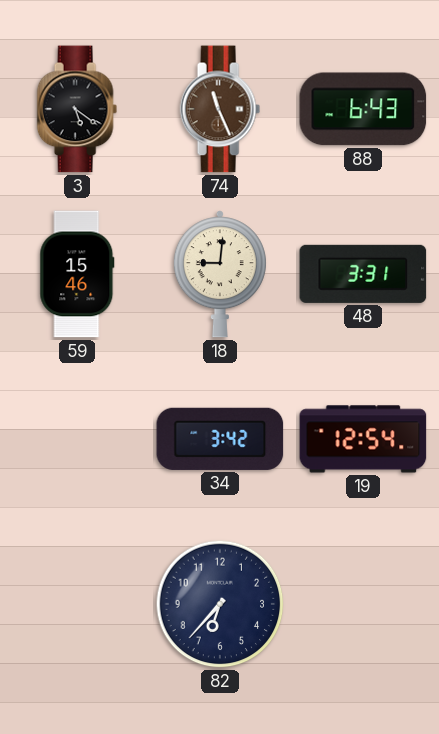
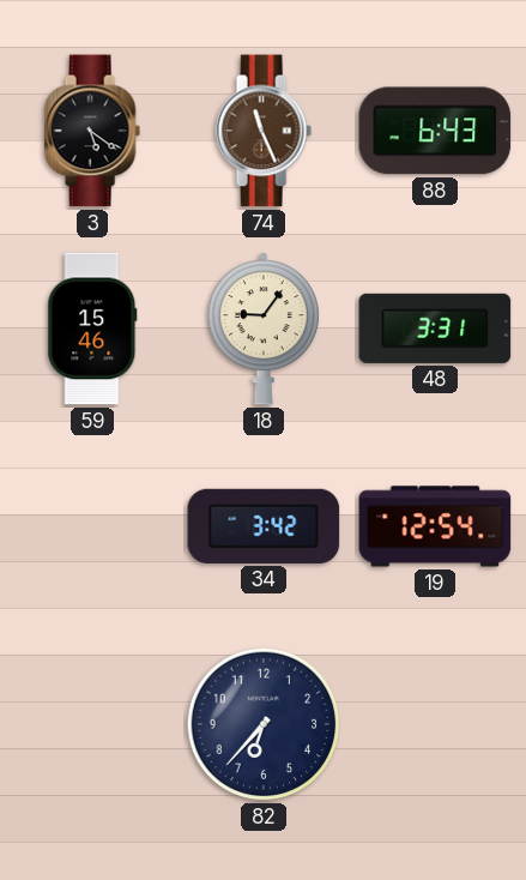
18: 9:01 -> 9:06 (264, 329)
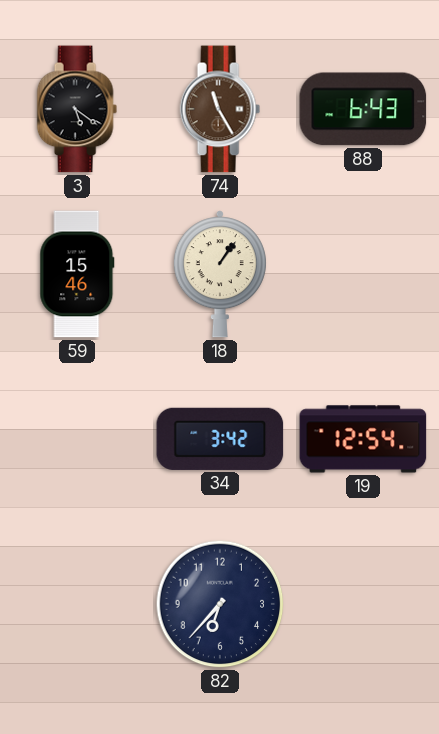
74: 11:26 -> 11:25 (220, 109)
18: 9:06 -> 1:06 (220, 274)
48: 3:31 -> none (435, 329)
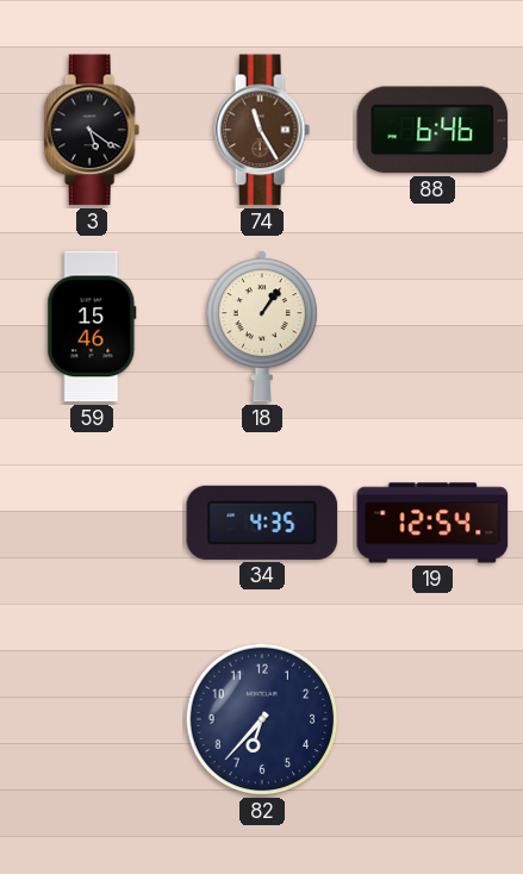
88: 6:43 -> 6:46 (432, 130)
34: 3:42 -> 4:35 (262, 523)
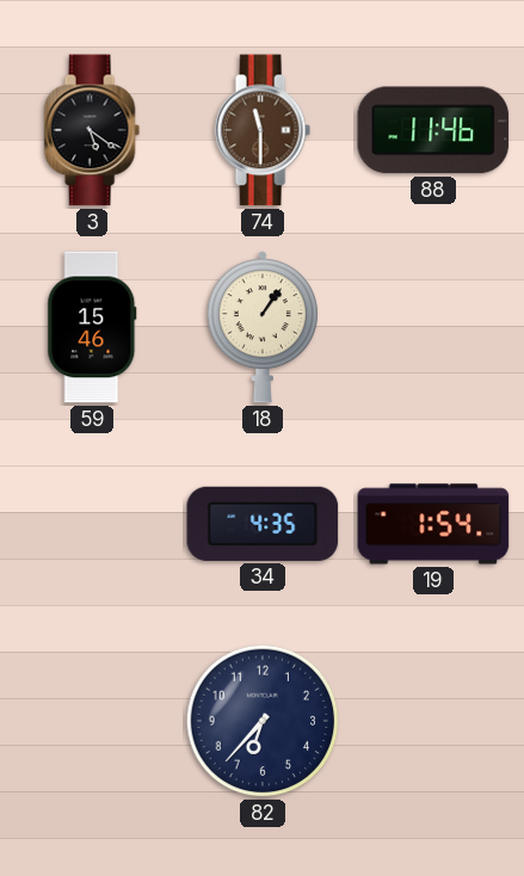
74: 11:25 -> 11:30 (263, 130)
88: 6:46 -> 11:46 (433, 130)
19: 12:54 -> 1:54 (433, 524)
